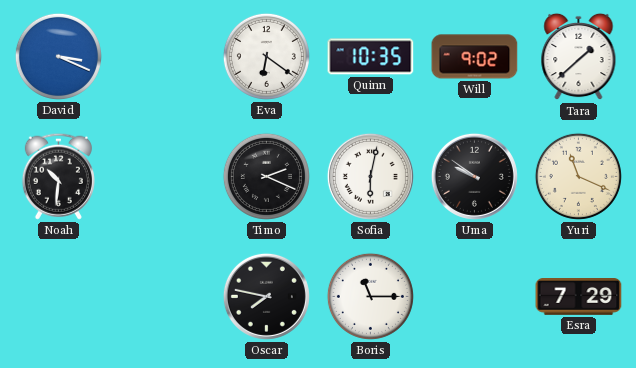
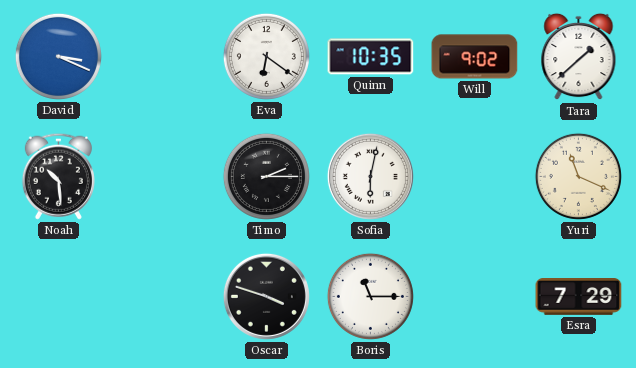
Noah: 10:31 -> 10:29 (58, 176)
Timo: 2:19 -> 2:15 (266, 176)
Uma: 9:51 -> none (474, 176)
Oscar: 7:47 -> 3:48 (266, 296)
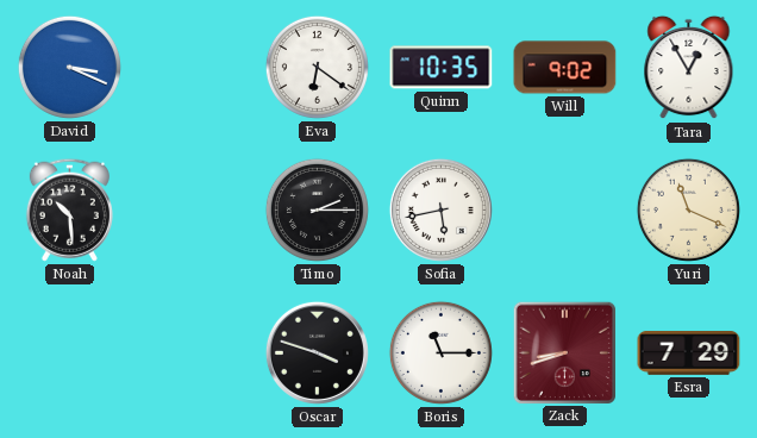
Tara: 1:38 -> 12:55 (689, 68)
Sofia: 6:02 -> 5:43 (440, 209)
Zack: none -> 8:42 (564, 352)
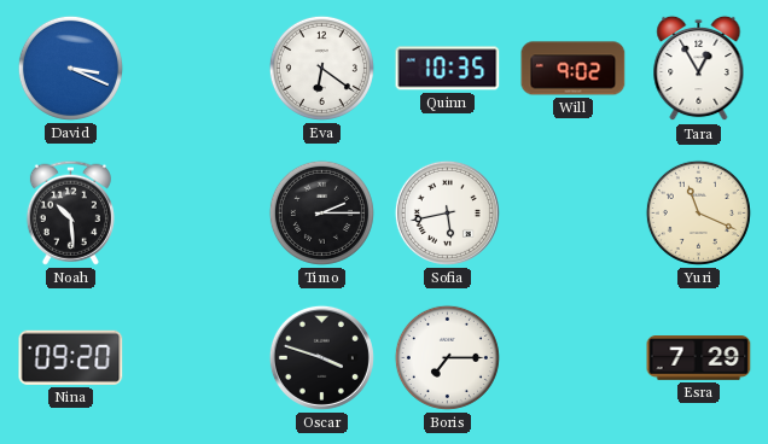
Nina: none -> 09:20 (71, 357)
Boris: 11:15 -> 7:15 (447, 357)
Zack: 8:42 -> none (564, 352)
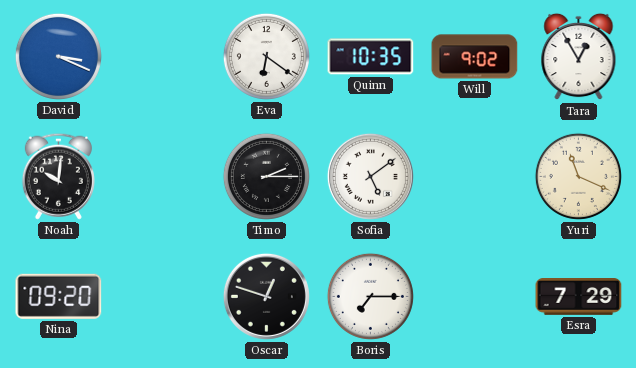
Noah: 10:29 -> 10:01 (58, 176)
Sofia: 5:43 -> 5:09 (370, 176)
Oscar: 3:48 -> 12:48 (266, 296)
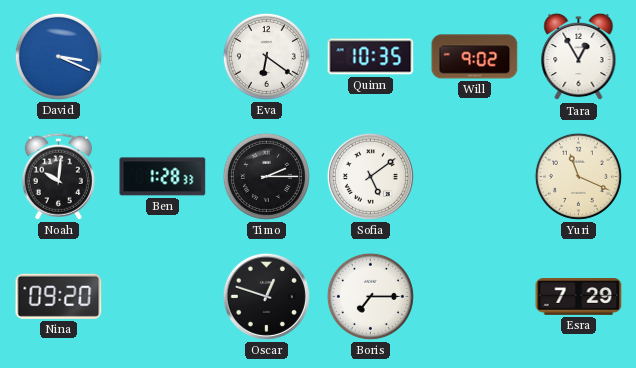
Ben: none -> 1:28 (163, 177)
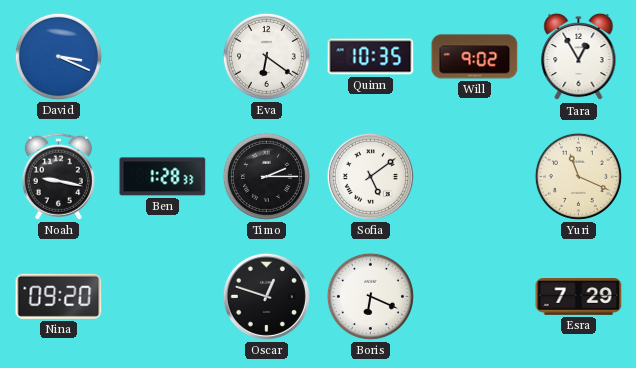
Noah: 10:01 -> 9:17 (58, 176)
Boris: 7:15 -> 6:19 (370, 296)
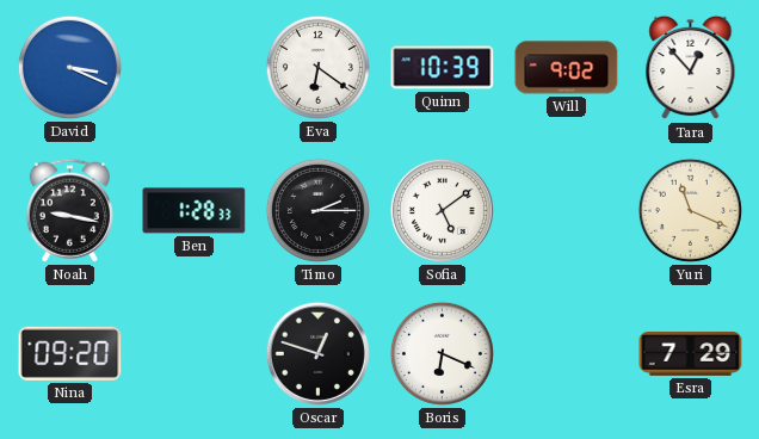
Quinn: 10:35 -> 10:39 (443, 68)
Tara: 12:55 -> 12:53 (691, 68)
